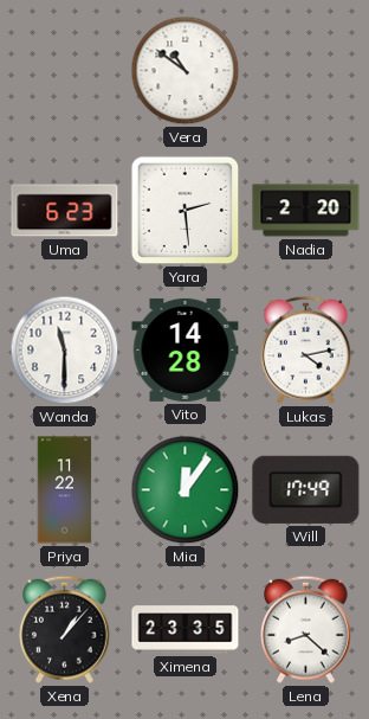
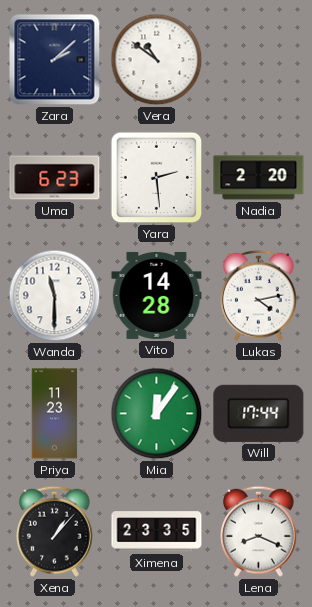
Zara: none -> 2:08 (55, 60)
Priya: 11:22 -> 11:23 (55, 414)
Will: 17:49 -> 17:44 (259, 413)
Lena: 8:22 -> 8:19 (259, 531)
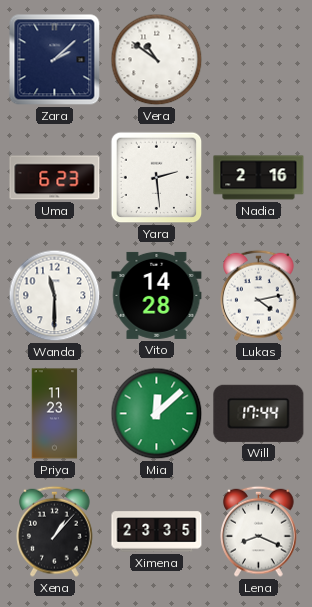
Nadia: 2:20 -> 2:16 (259, 178)
Mia: 12:06 -> 12:08 (157, 414)
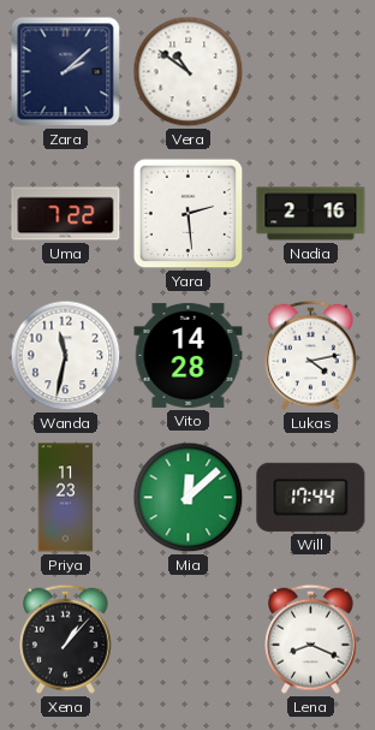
Uma: 6:23 -> 7:22 (66, 214)
Wanda: 11:30 -> 11:32 (66, 356)
Ximena: 23:35 -> none (157, 532)
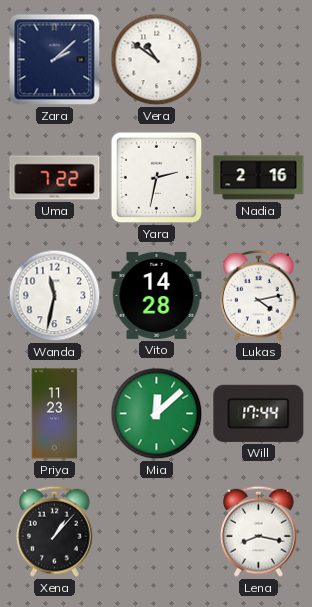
Yara: 2:29 -> 2:32 (157, 178)
Lena: 8:19 -> 8:17 (259, 531)
